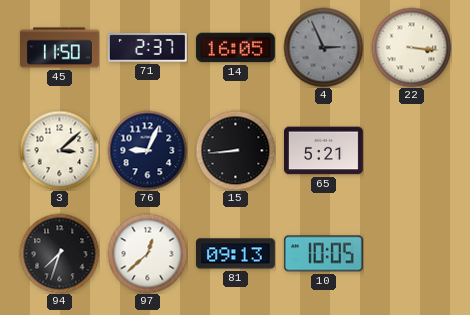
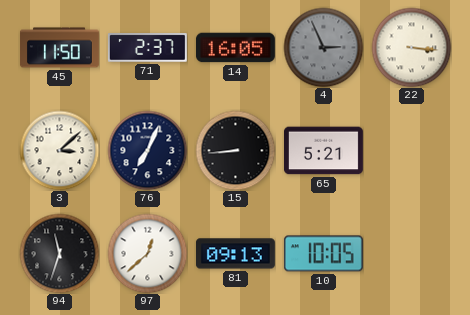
76: 9:04 -> 7:04 (147, 150)
94: 7:33 -> 11:33 (59, 253)
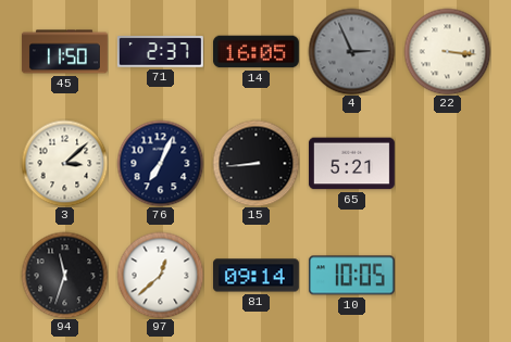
81: 09:13 -> 09:14 (255, 276)
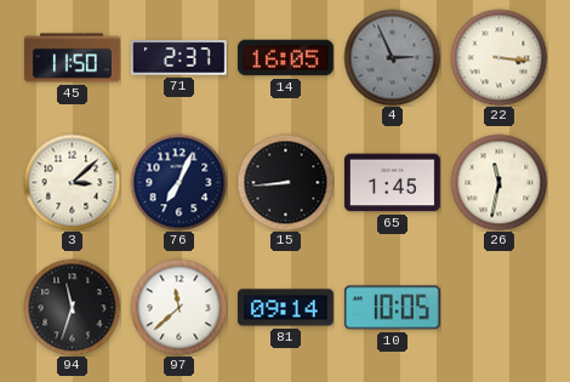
65: 5:21 -> 1:45 (392, 183)
26: none -> 11:32 (498, 182)
97: 12:38 -> 11:38 (178, 307)
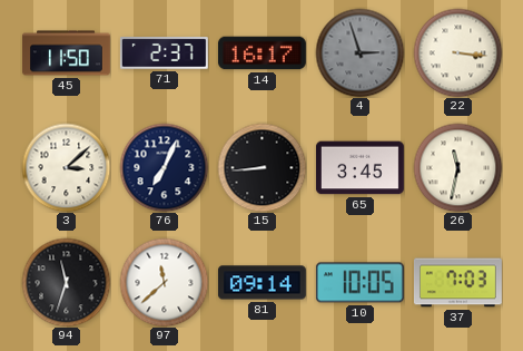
14: 16:05 -> 16:17 (261, 53)
4: 2:56 -> 2:57 (359, 52)
65: 1:45 -> 3:45 (359, 168)
37: none -> 7:03 (457, 283)
